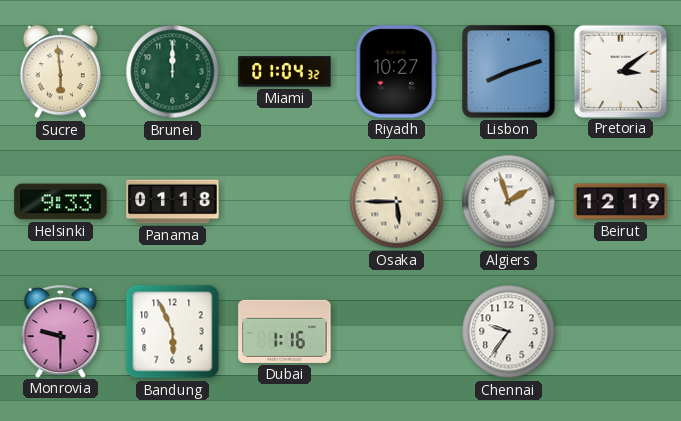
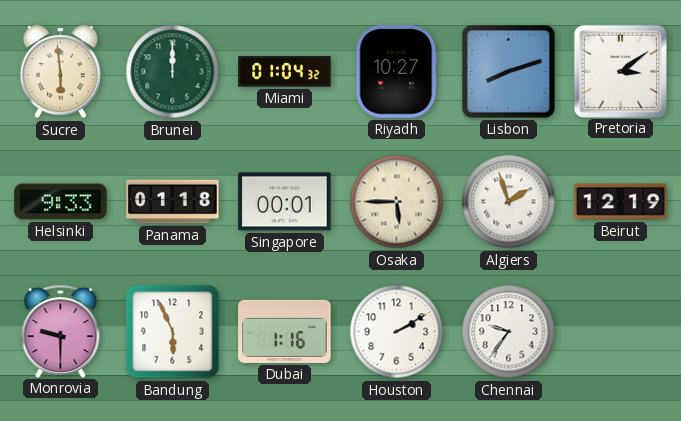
Singapore: none -> 00:01 (285, 202)
Houston: none -> 2:10 (397, 332)
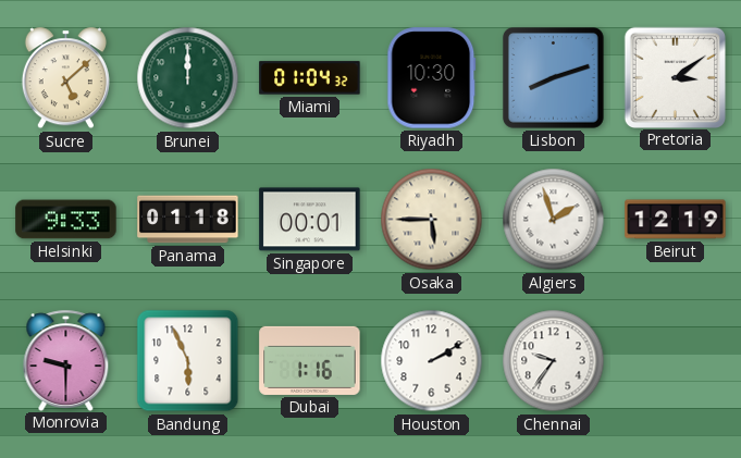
Sucre: 5:59 -> 5:08 (65, 78)
Riyadh: 10:27 -> 10:30 (432, 78)
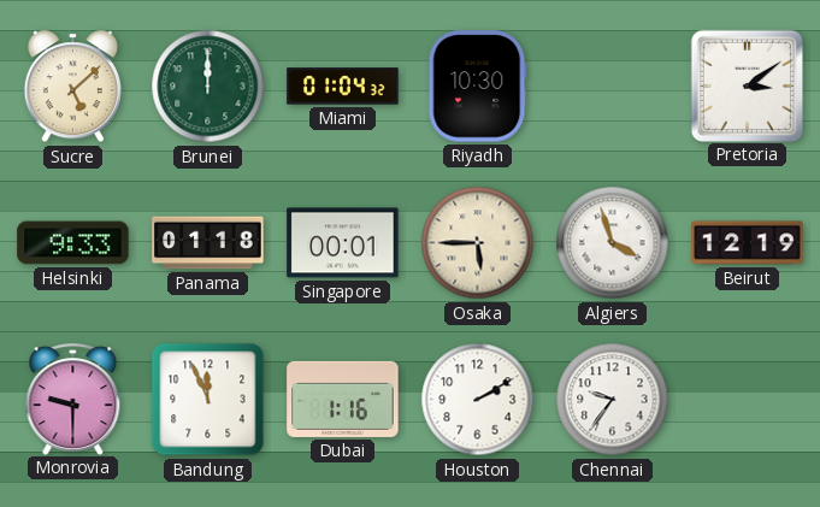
Lisbon: 8:12 -> none (554, 78)
Algiers: 1:57 -> 3:57 (613, 243)
Bandung: 5:56 -> 11:56 (208, 400)
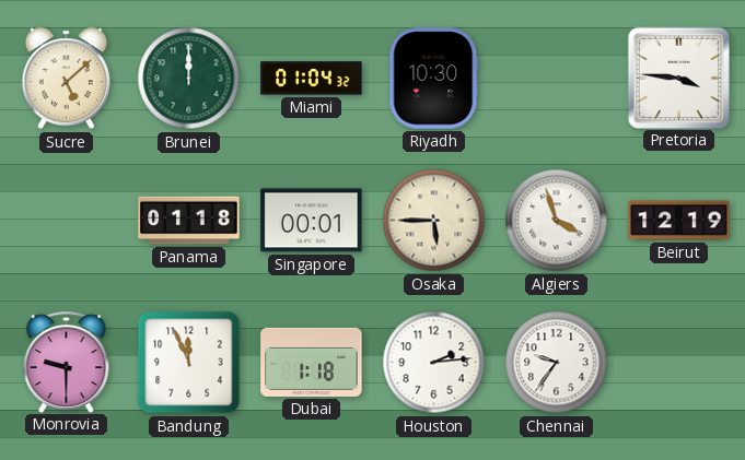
Pretoria: 3:09 -> 3:46 (678, 78)
Helsinki: 9:33 -> none (73, 243)
Dubai: 1:16 -> 1:18 (312, 362)
Houston: 2:10 -> 2:14 (434, 363)
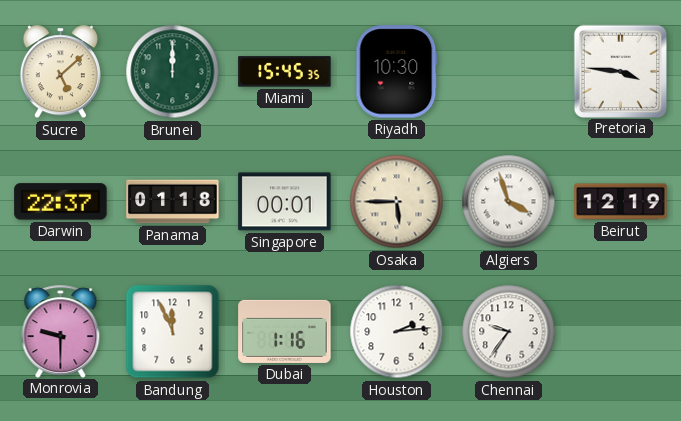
Miami: 01:04 -> 15:45 (285, 72)
Darwin: none -> 22:37 (61, 202)
Dubai: 1:18 -> 1:16 (285, 331)
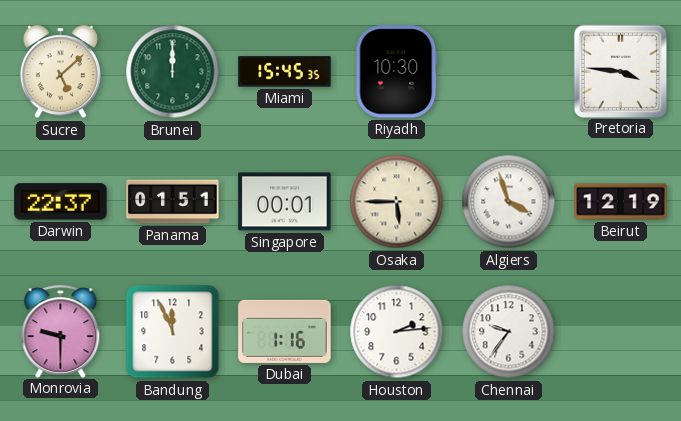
Panama: 01:18 -> 01:51 (173, 202)
